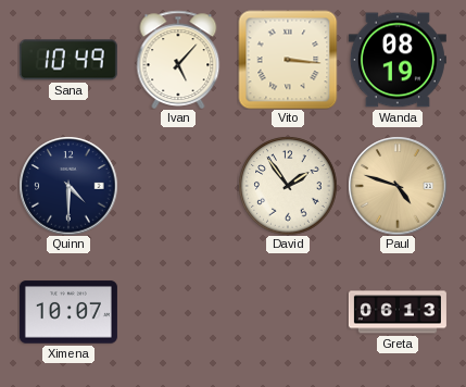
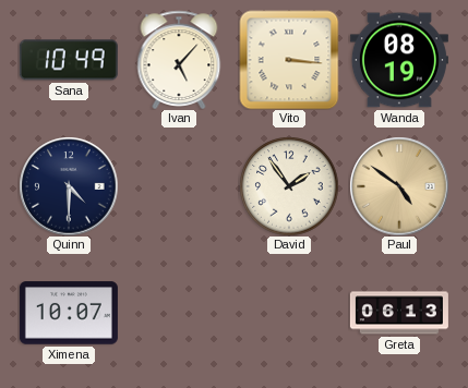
Paul: 4:48 -> 4:51 (399, 186)
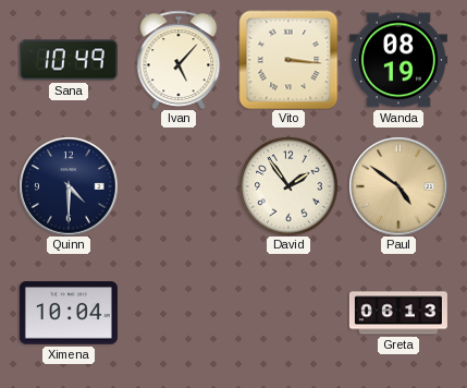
Ximena: 10:07 -> 10:04 (69, 313)
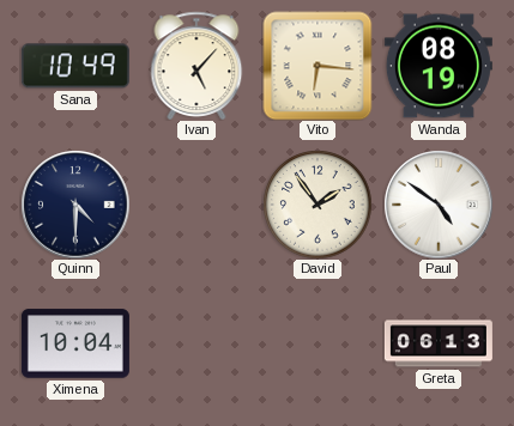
Vito: 3:16 -> 6:16 (318, 66)
Paul dial: champagne -> white (439, 205)
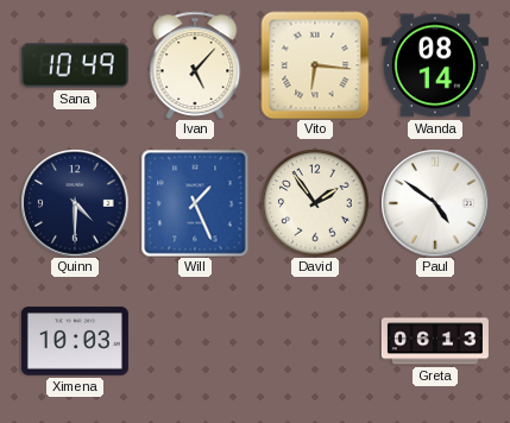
Wanda: 08:19 -> 08:14 (435, 65)
Will: none -> 1:26 (195, 203)
Ximena: 10:04 -> 10:03 (75, 341)
